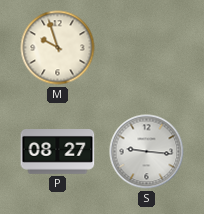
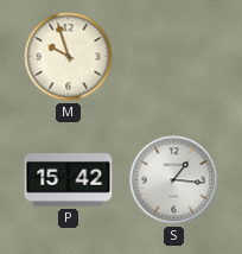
P: 08:27 -> 15:42 (69, 180)
S: 9:16 -> 1:16 (174, 180)
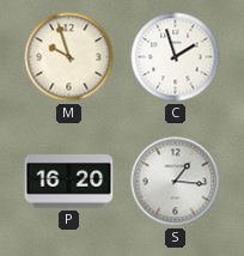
C: none -> 1:57 (176, 57)
P: 15:42 -> 16:20 (69, 182)
